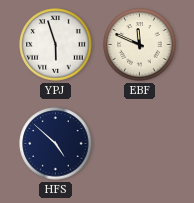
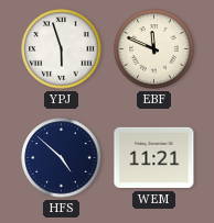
WEM: none -> 11:21 (154, 158)
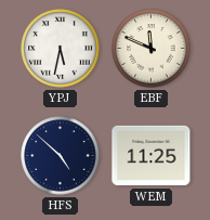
YPJ: 5:57 -> 5:32 (61, 49)
WEM: 11:21 -> 11:25 (152, 156)
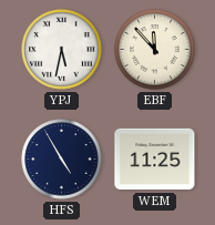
EBF: 11:49 -> 11:53 (155, 50)
HFS: 4:52 -> 4:55 (62, 160)
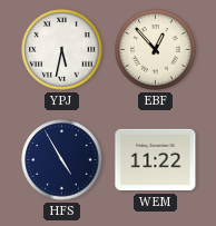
EBF: 11:53 -> 12:53 (156, 50)
WEM: 11:25 -> 11:22 (156, 160)
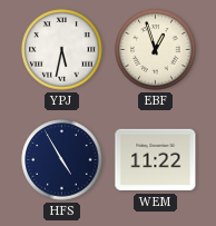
EBF: 12:53 -> 12:57 (156, 50)
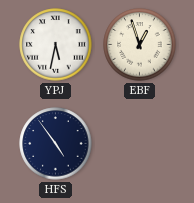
HFS: 4:55 -> 4:54 (56, 144)
WEM: 11:22 -> none (156, 160)
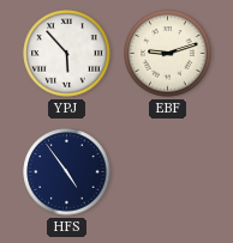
YPJ: 5:32 -> 5:53 (67, 54)
EBF: 12:57 -> 9:12 (168, 54)
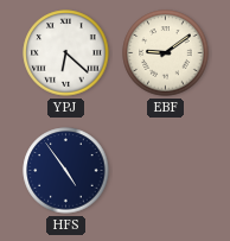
YPJ: 5:53 -> 6:22 (66, 53)
EBF: 9:12 -> 9:09 (166, 53)
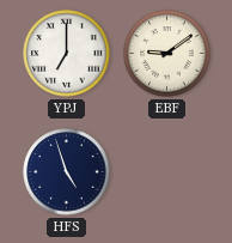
YPJ: 6:22 -> 7:00 (67, 54)
HFS: 4:54 -> 4:57 (67, 172)
